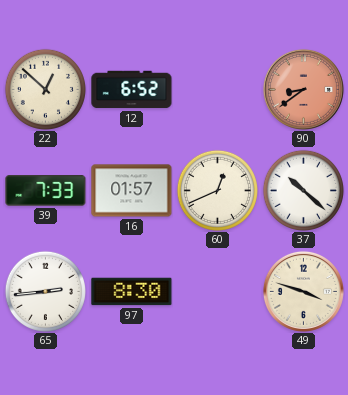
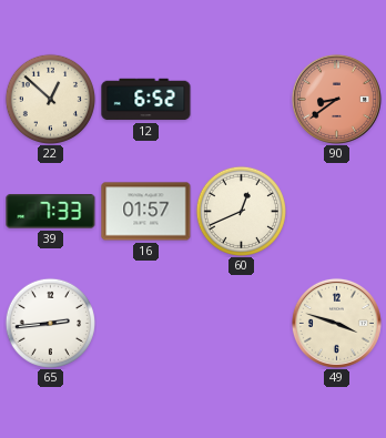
37: 10:22 -> none (303, 190)
97: 8:30 -> none (132, 292)
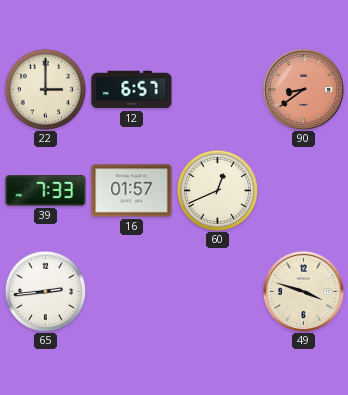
22: 12:52 -> 3:00 (45, 89)
12: 6:52 -> 6:57 (132, 90)
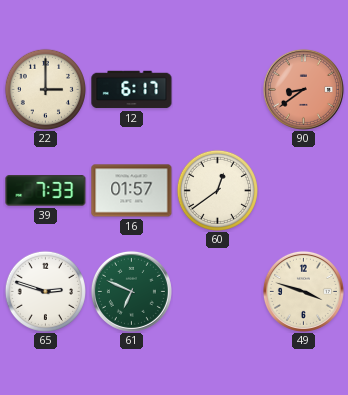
12: 6:57 -> 6:17 (132, 90)
60: 12:41 -> 12:39 (217, 190)
65: 2:44 -> 2:48 (45, 291)
61: none -> 6:49 (131, 291)
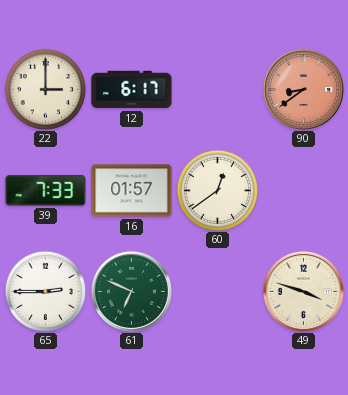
65: 2:48 -> 2:45 (45, 291)
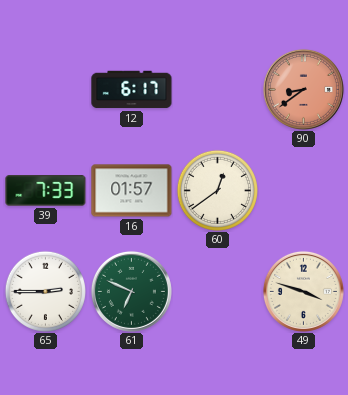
22: 3:00 -> none (45, 89)
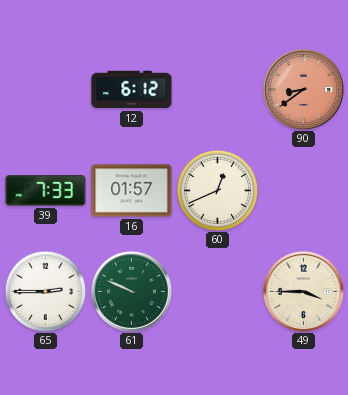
12: 6:17 -> 6:12 (132, 90)
60: 12:39 -> 12:41 (217, 190)
61: 6:49 -> 9:49 (131, 291)
49: 3:48 -> 3:45 (303, 291)
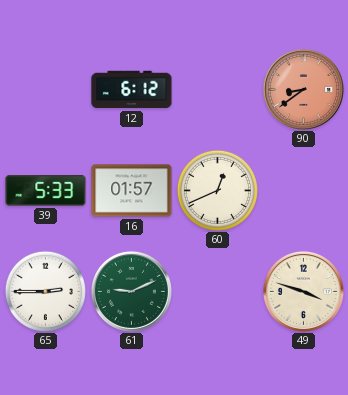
39: 7:33 -> 5:33 (46, 191)
61: 9:49 -> 9:11 (131, 291)
49: 3:45 -> 3:48 (303, 291)
